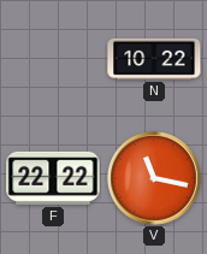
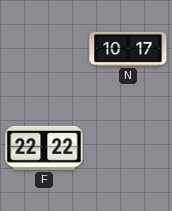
N: 10:22 -> 10:17 (128, 49)
V: 11:17 -> none (154, 178)
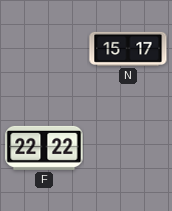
N: 10:17 -> 15:17 (128, 49)
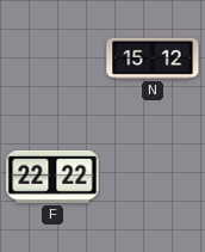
N: 15:17 -> 15:12 (153, 59)
